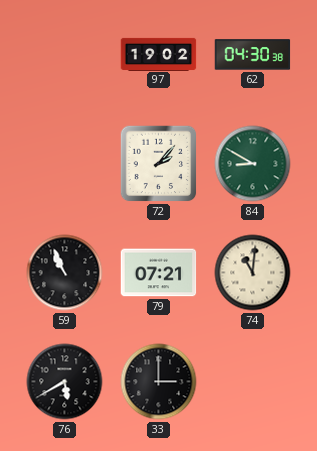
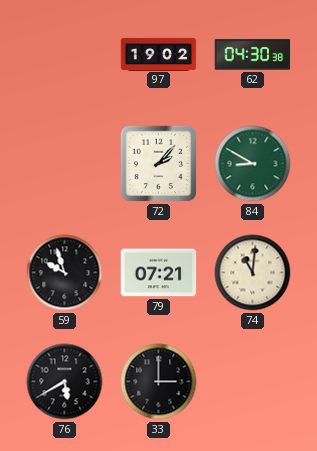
59: 10:56 -> 9:57 (65, 273)
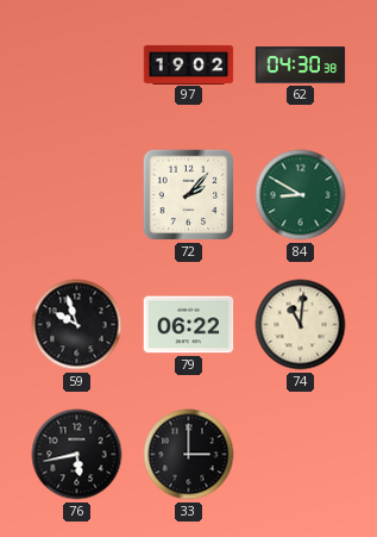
79: 07:21 -> 06:22 (189, 325)
76: 5:40 -> 5:43 (77, 455)
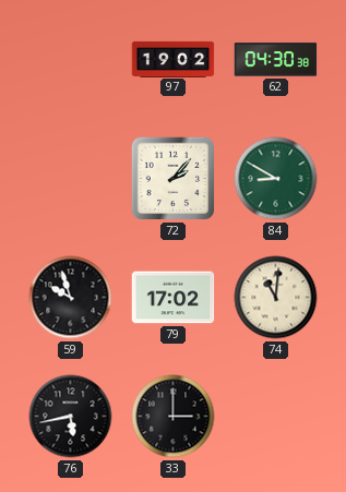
79: 06:22 -> 17:02 (174, 298)
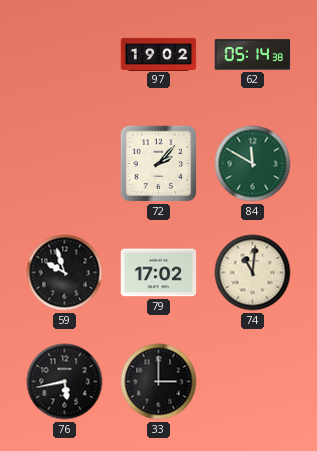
62: 04:30 -> 05:14 (253, 55)
84: 8:50 -> 11:50 (253, 164)
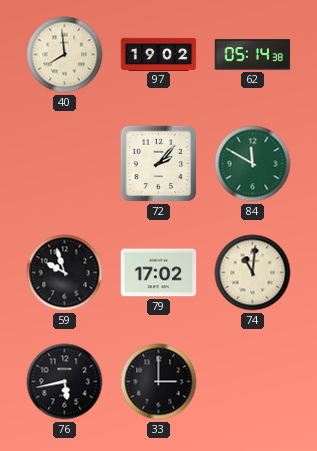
40: none -> 7:59 (65, 55)
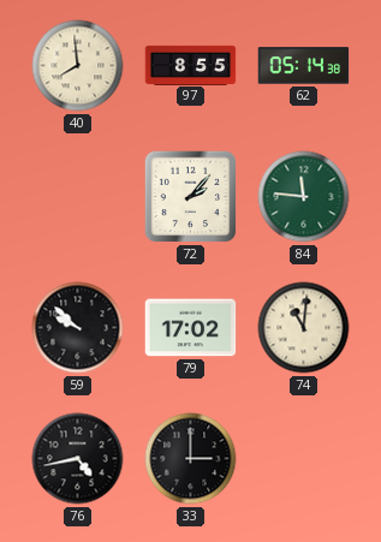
97: 19:02 -> 8:55 (191, 65)
84: 11:50 -> 11:46 (304, 197)
59: 9:57 -> 9:52 (78, 328)
76: 5:43 -> 4:43 (78, 459)
